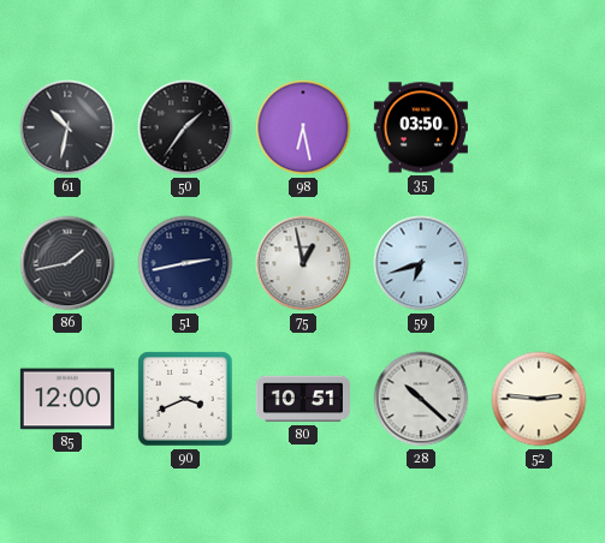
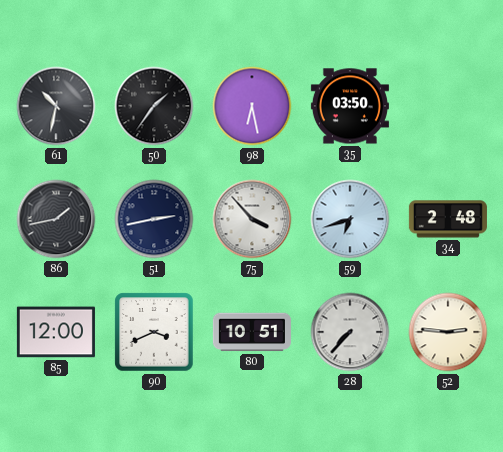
75: 12:58 -> 3:53 (252, 219)
34: none -> 2:48 (448, 219)
28: 10:22 -> 7:37 (350, 332)
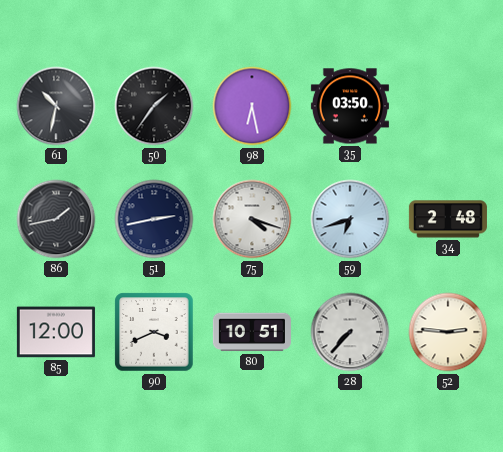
75: 3:53 -> 4:18 (252, 219)
